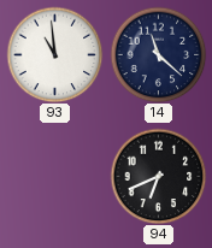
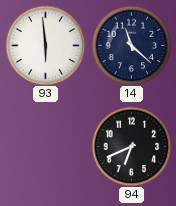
93: 10:59 -> 5:59 (45, 45)
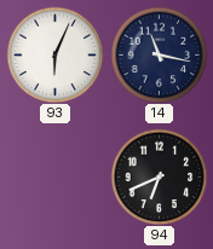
93: 5:59 -> 6:04 (54, 54)
14: 11:22 -> 11:17 (159, 54)
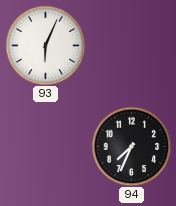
14: 11:17 -> none (159, 54)
94: 6:41 -> 7:34 (131, 146)
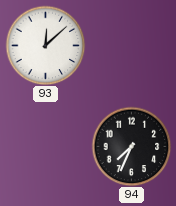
93: 6:04 -> 12:08 (45, 45)
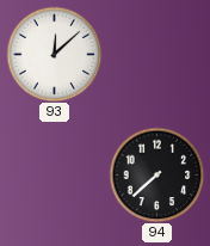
94: 7:34 -> 7:38 (156, 174)
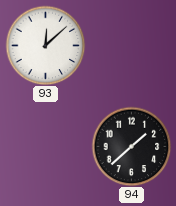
94: 7:38 -> 1:38 (131, 146)
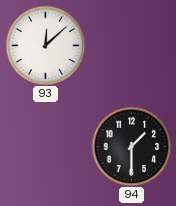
94: 1:38 -> 1:30 (131, 146)
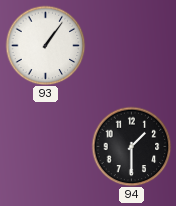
93: 12:08 -> 1:06 (45, 45)
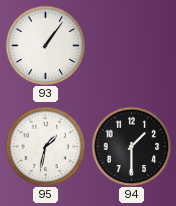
95: none -> 1:32 (45, 146)
